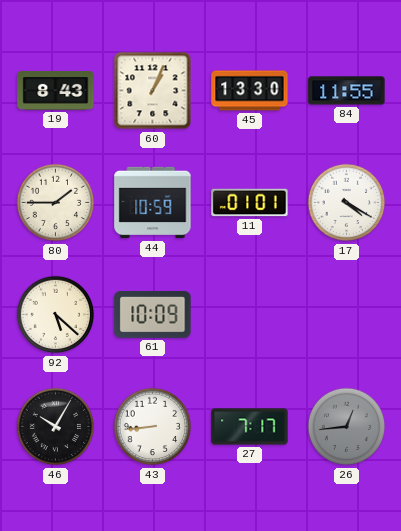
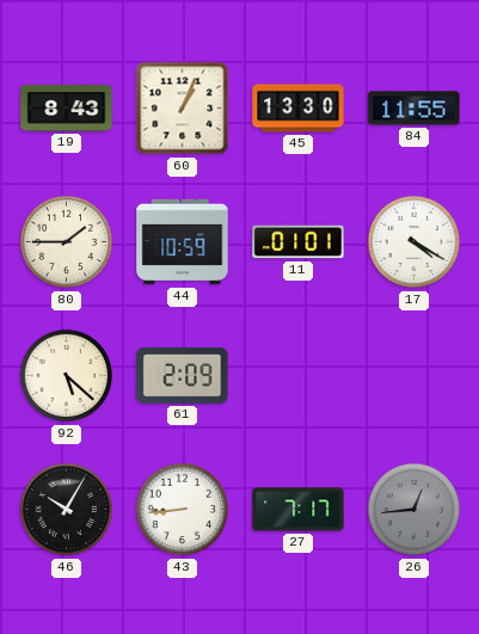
61: 10:09 -> 2:09 (183, 375)
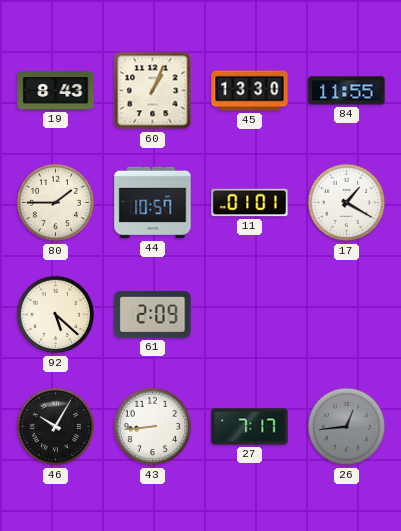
44: 10:59 -> 10:57 (153, 203)
17: 4:20 -> 1:20 (347, 203)
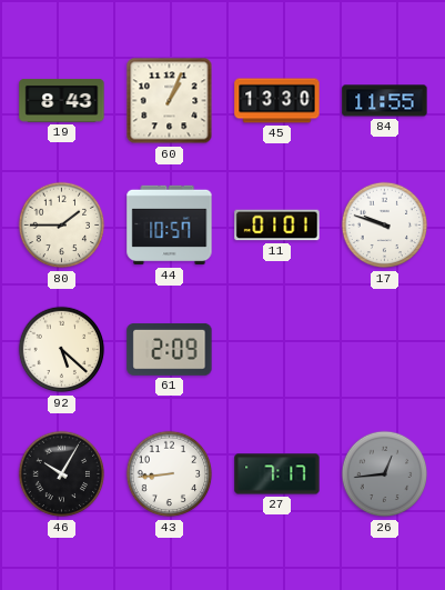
17: 1:20 -> 9:48 (385, 226)
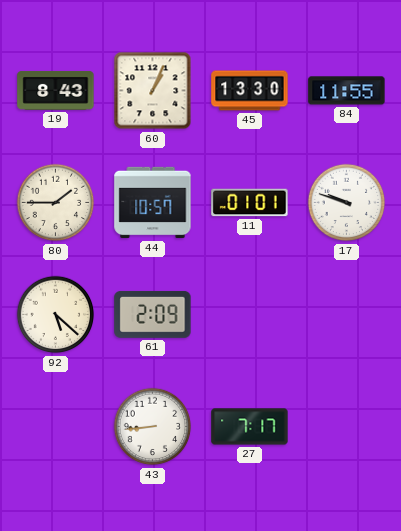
46: 10:05 -> none (62, 474)
26: 12:44 -> none (385, 474)
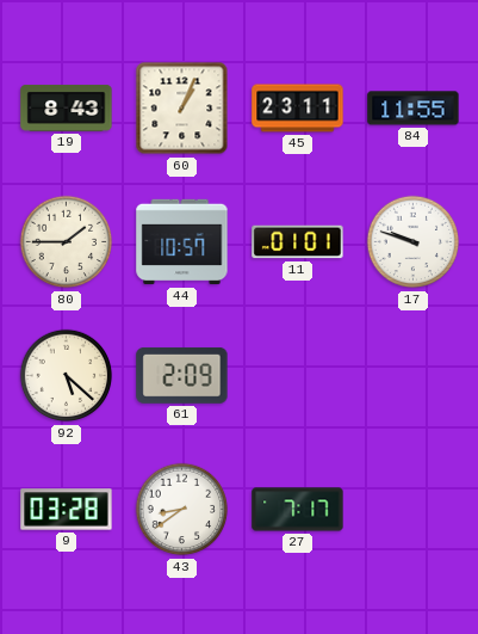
45: 13:30 -> 23:11 (298, 109)
9: none -> 03:28 (67, 510)
43: 8:44 -> 8:39 (182, 510)
